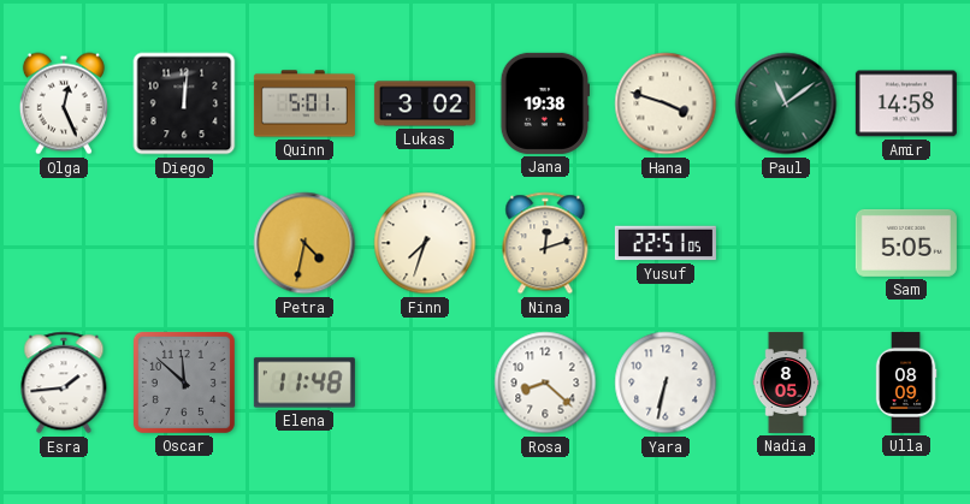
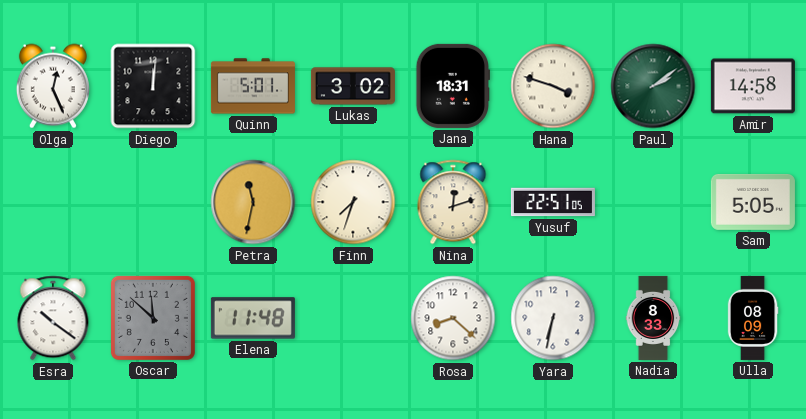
Jana: 19:38 -> 18:31 (453, 86)
Paul: 11:09 -> 2:09 (653, 86)
Petra: 4:32 -> 11:32 (253, 202)
Esra: 1:44 -> 10:21 (53, 318)
Nadia: 8:05 -> 8:33 (653, 318)
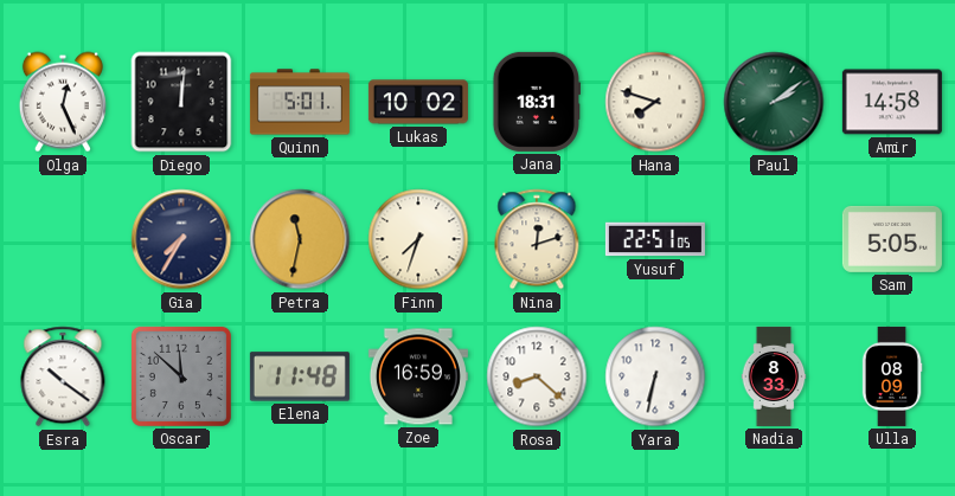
Lukas: 3:02 -> 10:02 (418, 102)
Hana: 3:48 -> 7:48 (655, 102)
Gia: none -> 7:35 (181, 239)
Zoe: none -> 16:59 (418, 376)
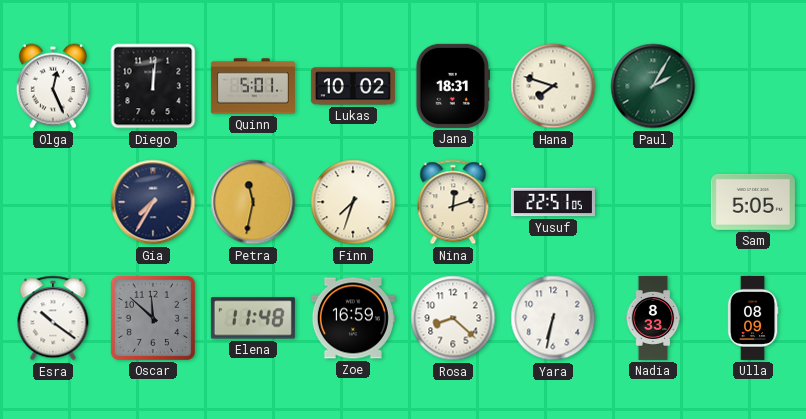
Paul: 2:09 -> 2:05 (653, 86)
Amir: 14:58 -> none (892, 102)
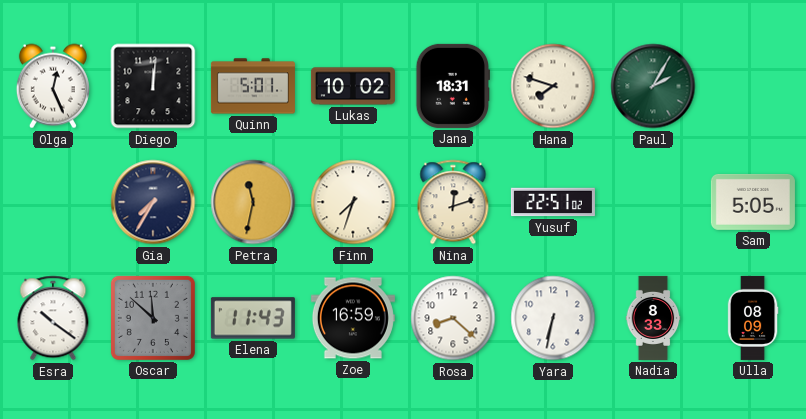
Yusuf: 22:51:05 -> 22:51:02 (553, 202)
Elena: 11:48 -> 11:43 (253, 318)
